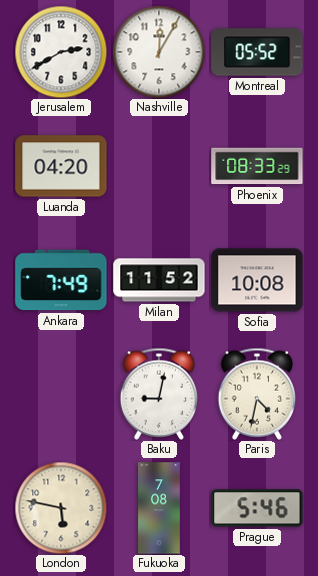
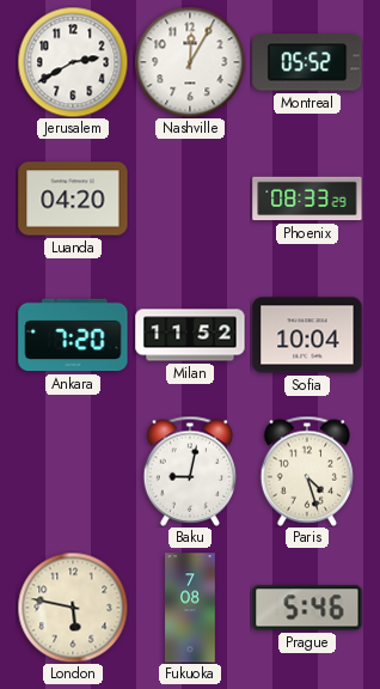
Ankara: 7:49 -> 7:20 (73, 335)
Sofia: 10:08 -> 10:04 (307, 335)
Paris: 4:32 -> 4:27 (307, 471)
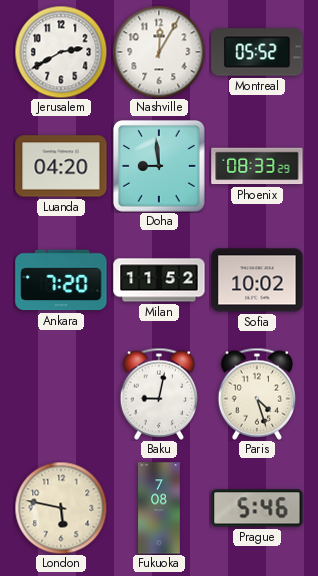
Doha: none -> 8:59 (159, 166)
Sofia: 10:04 -> 10:02 (257, 280)
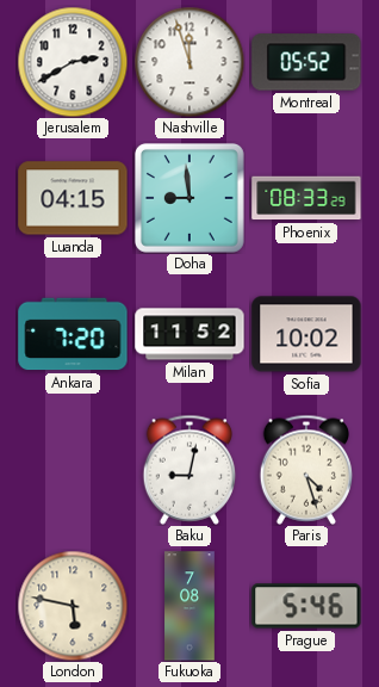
Nashville: 12:05 -> 11:57 (189, 62)
Luanda: 04:20 -> 04:15 (73, 198)
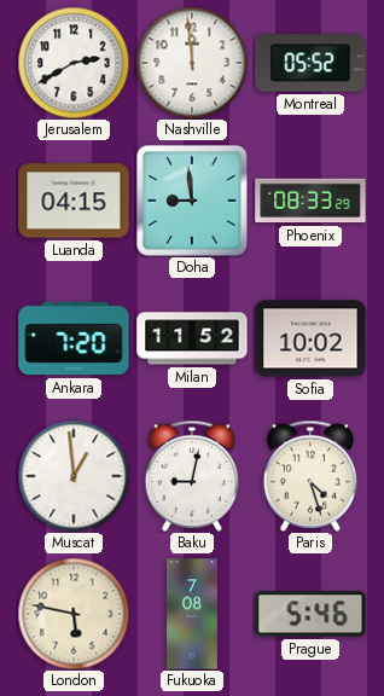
Nashville: 11:57 -> 11:59 (192, 63)
Muscat: none -> 12:59 (74, 476)
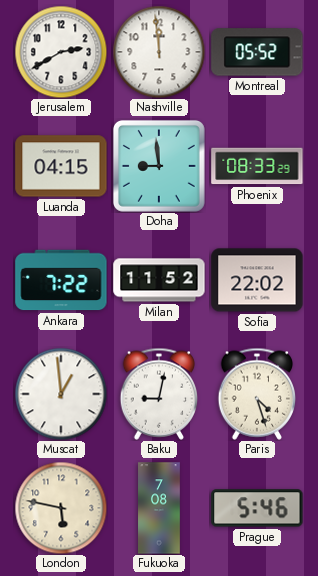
Ankara: 7:20 -> 7:22 (61, 280)
Sofia: 10:02 -> 22:02 (257, 280)
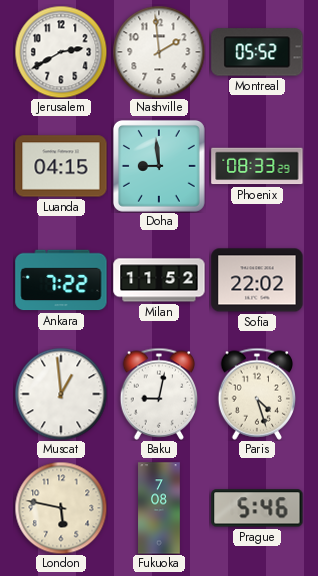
Nashville: 11:59 -> 1:59 (159, 52)
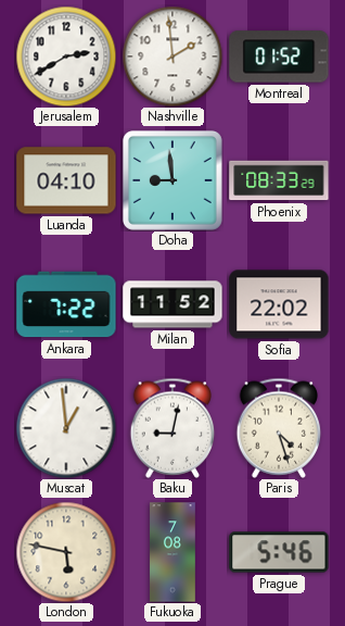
Montreal: 05:52 -> 01:52 (279, 57)
Luanda: 04:15 -> 04:10 (66, 180)
